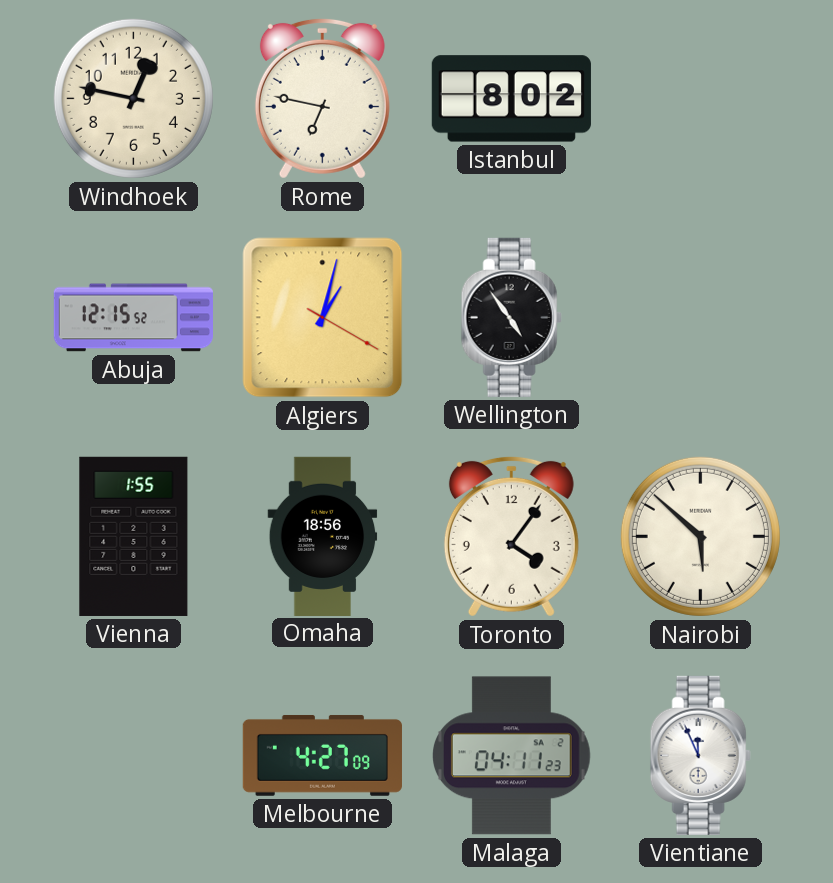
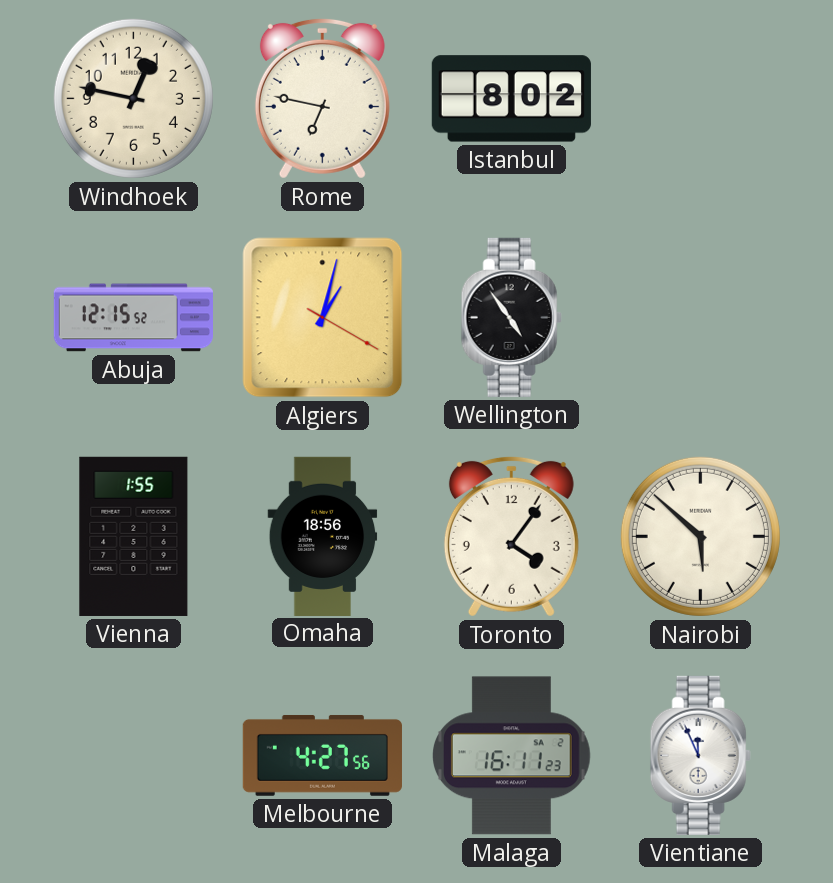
Melbourne: 4:27:09 -> 4:27:56 (322, 755)
Malaga: 04:11 -> 16:11 (512, 756)
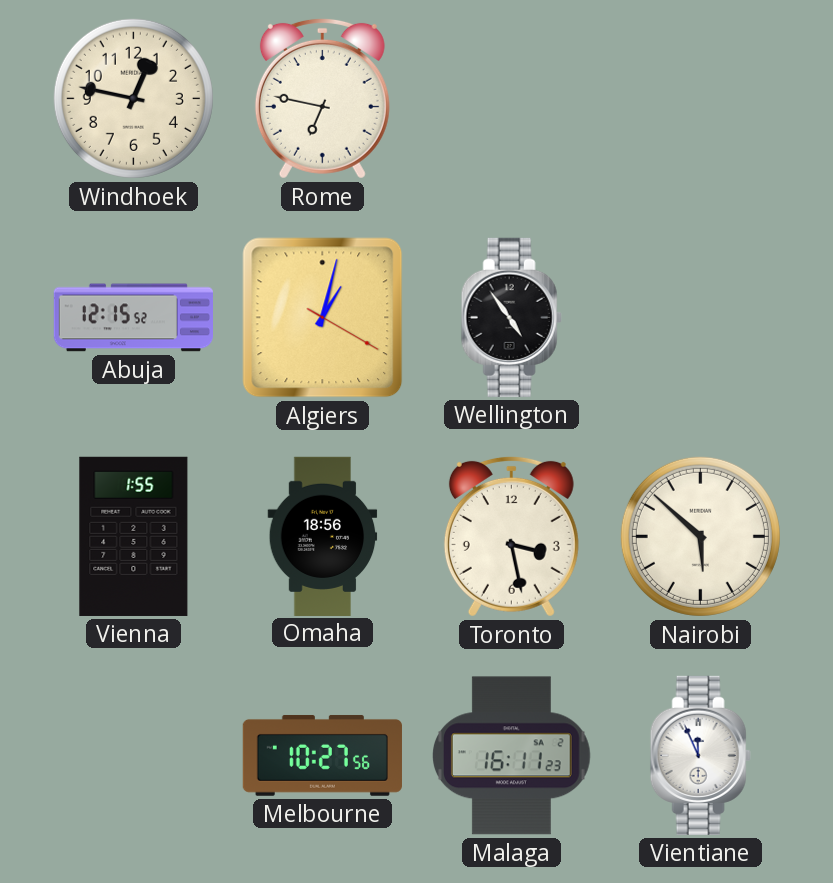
Istanbul: 8:02 -> none (511, 99)
Toronto: 4:06 -> 3:28 (511, 536)
Melbourne: 4:27 -> 10:27 (322, 755)
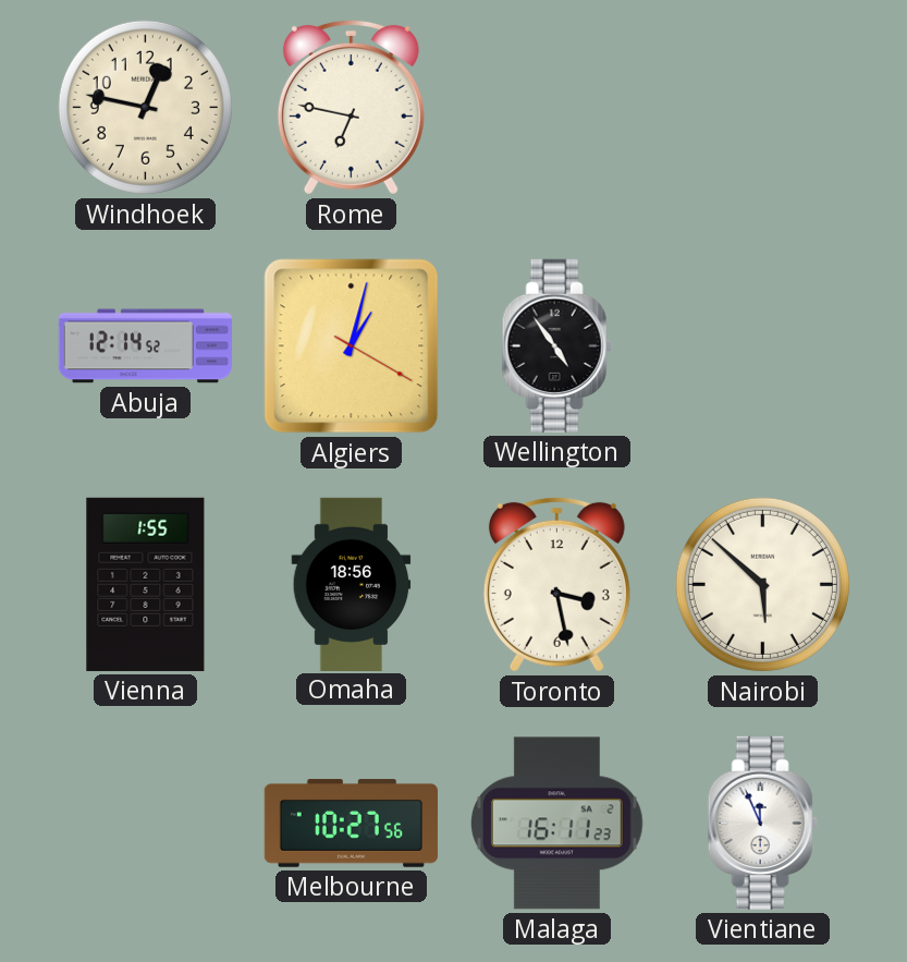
Abuja: 12:15 -> 12:14 (145, 346)
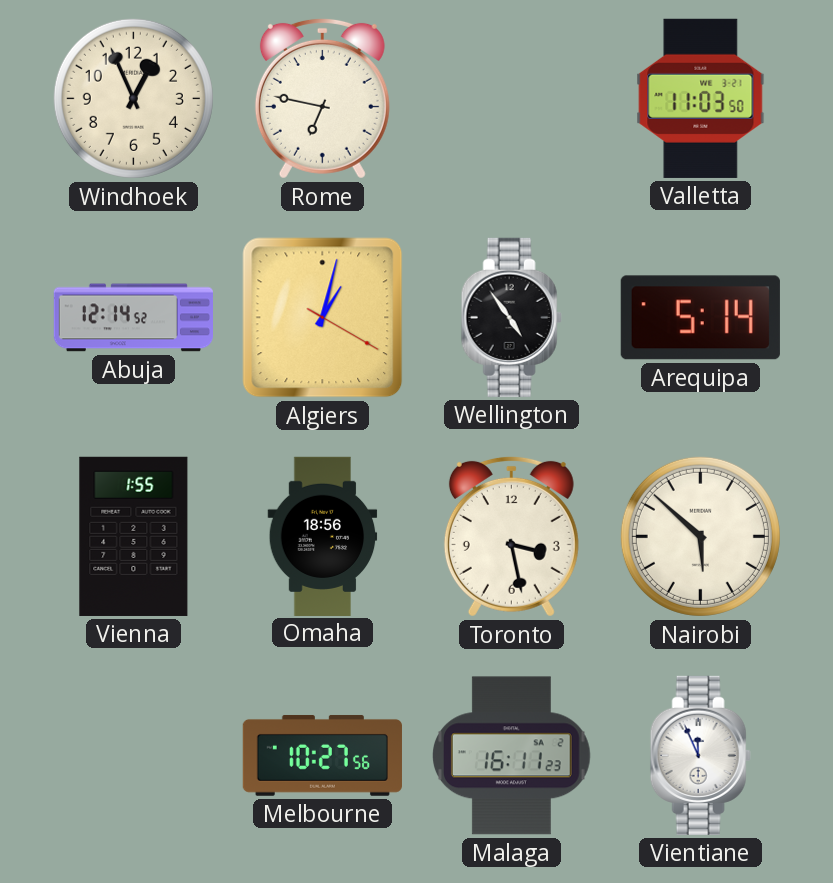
Windhoek: 12:47 -> 12:56 (133, 98)
Valletta: none -> 11:03 (701, 98)
Arequipa: none -> 5:14 (700, 318)
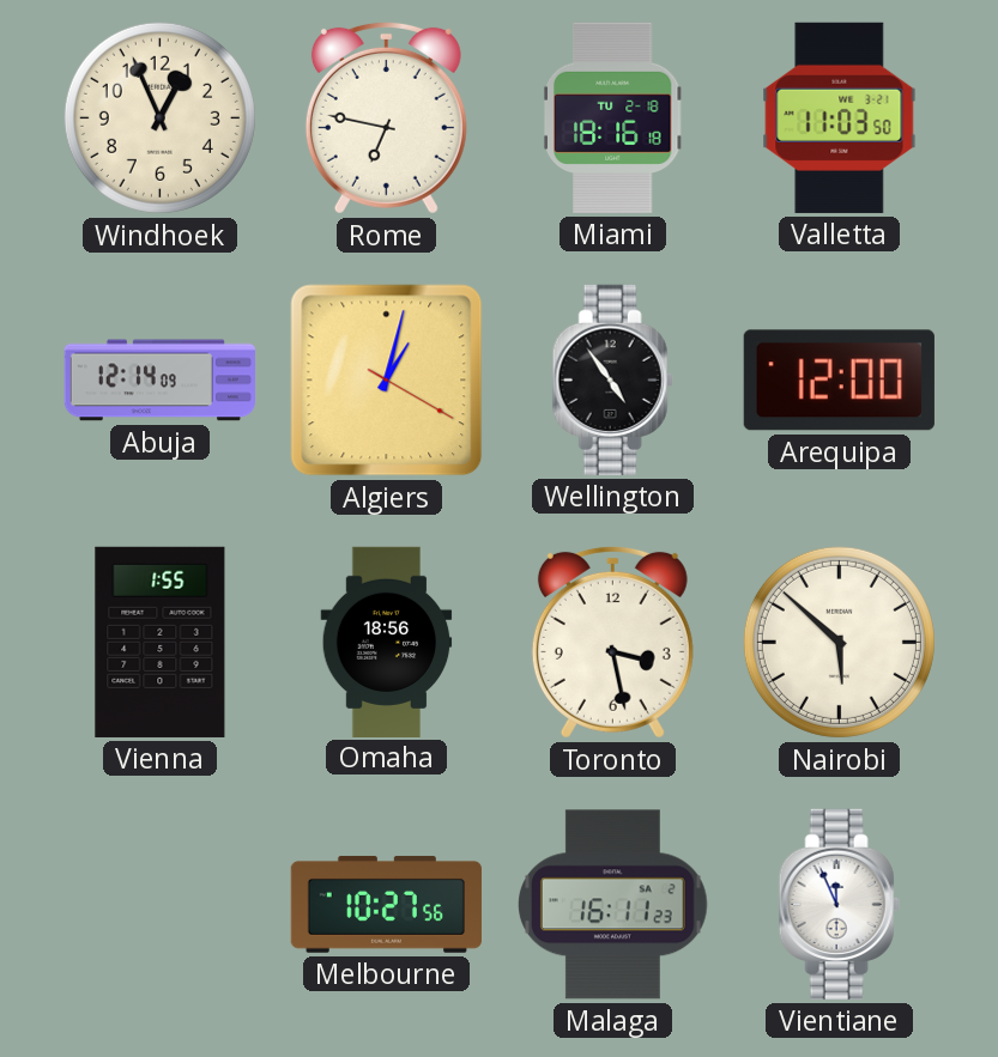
Miami: none -> 18:16 (612, 117)
Abuja: 12:14:52 -> 12:14:09 (159, 381)
Arequipa: 5:14 -> 12:00 (839, 381)
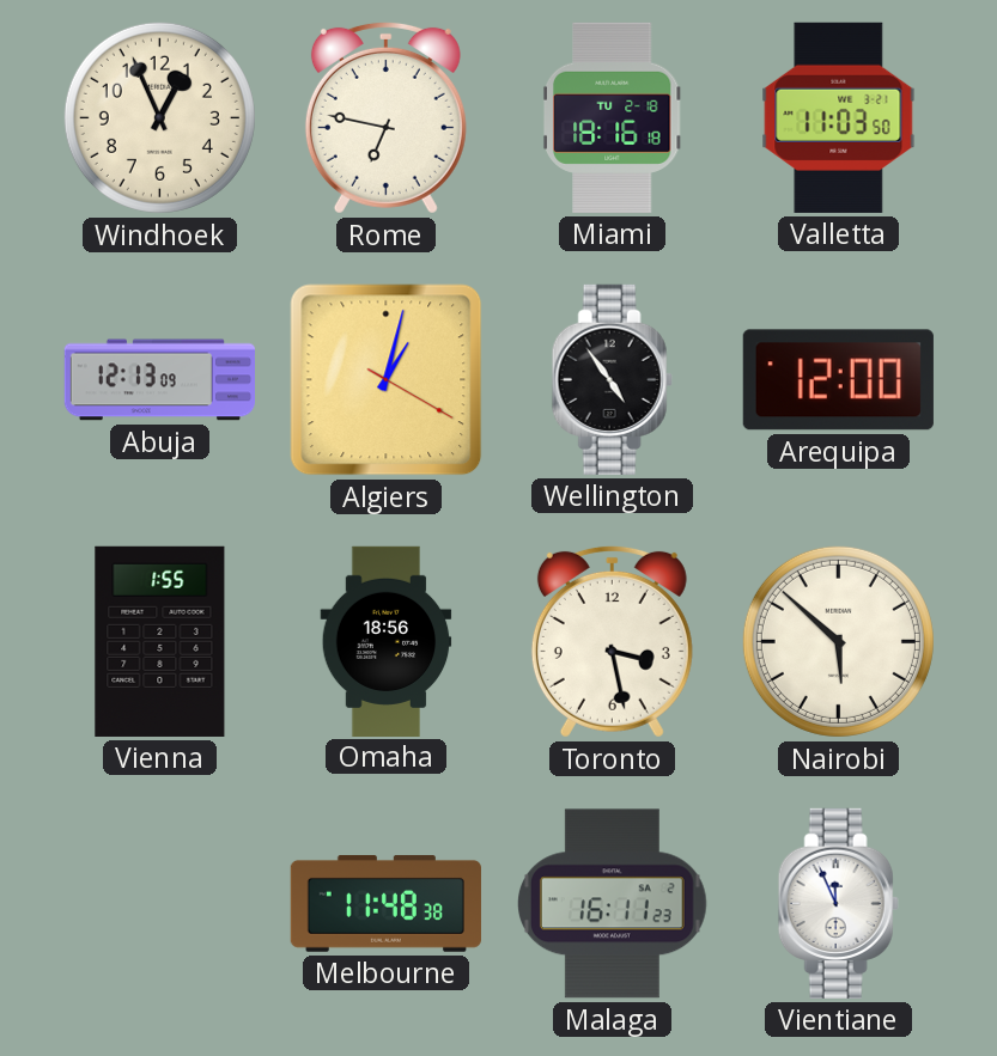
Abuja: 12:14 -> 12:13 (159, 380)
Melbourne: 10:27 -> 11:48 (385, 903)
